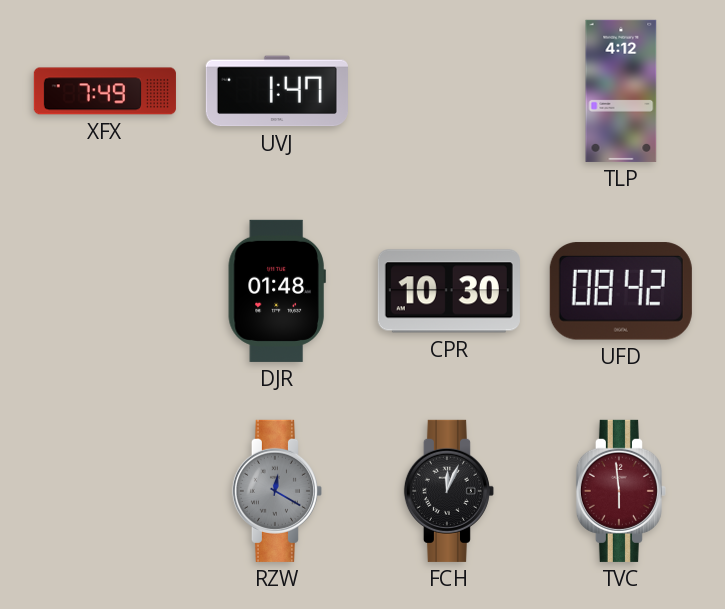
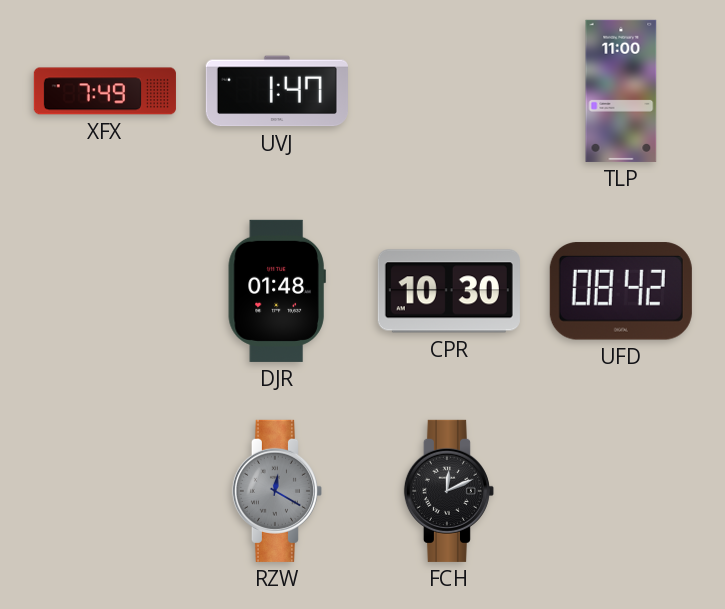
TLP: 4:12 -> 11:00 (621, 91)
FCH: 12:04 -> 12:11 (449, 491)
TVC: 5:59 -> none (621, 491)
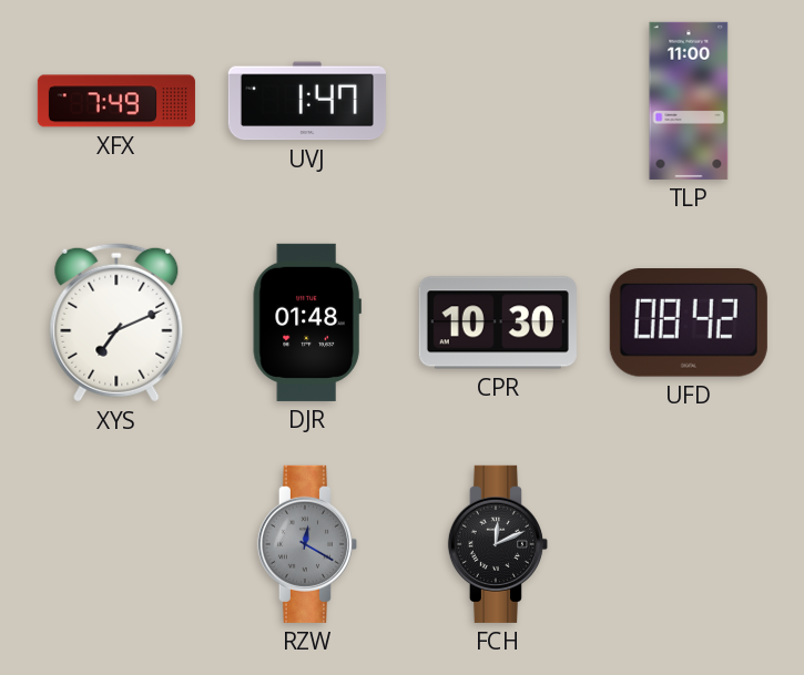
XYS: none -> 7:11 (116, 323)
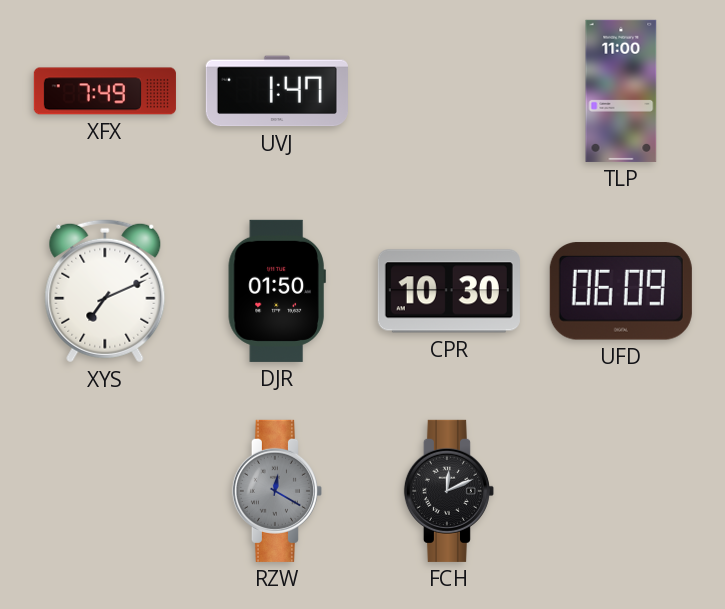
DJR: 01:48 -> 01:50 (277, 291)
UFD: 08:42 -> 06:09 (621, 291)
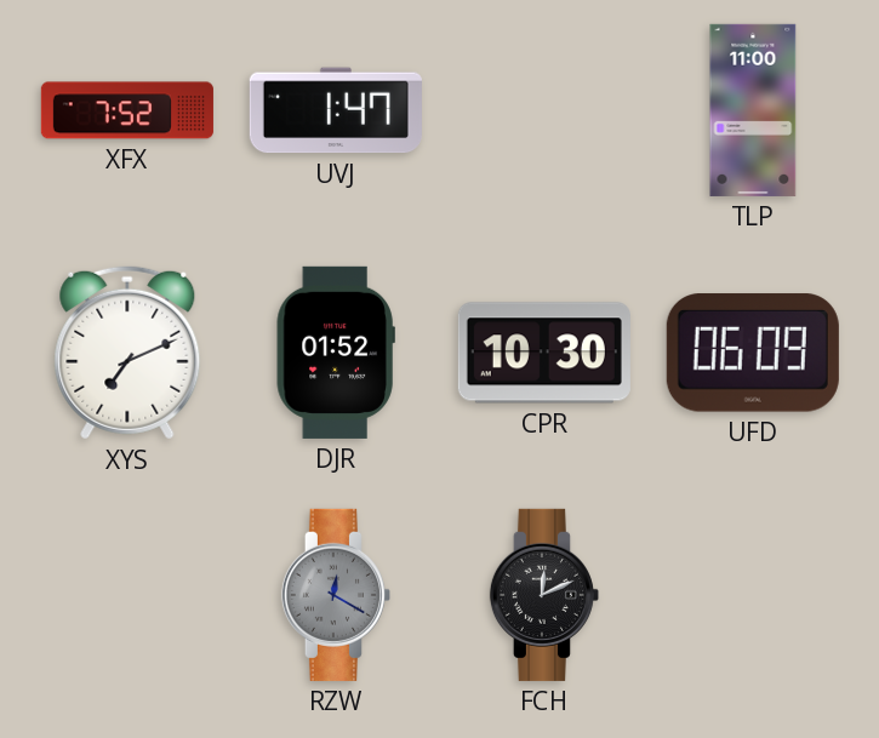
XFX: 7:49 -> 7:52 (127, 110)
DJR: 01:50 -> 01:52 (336, 353)
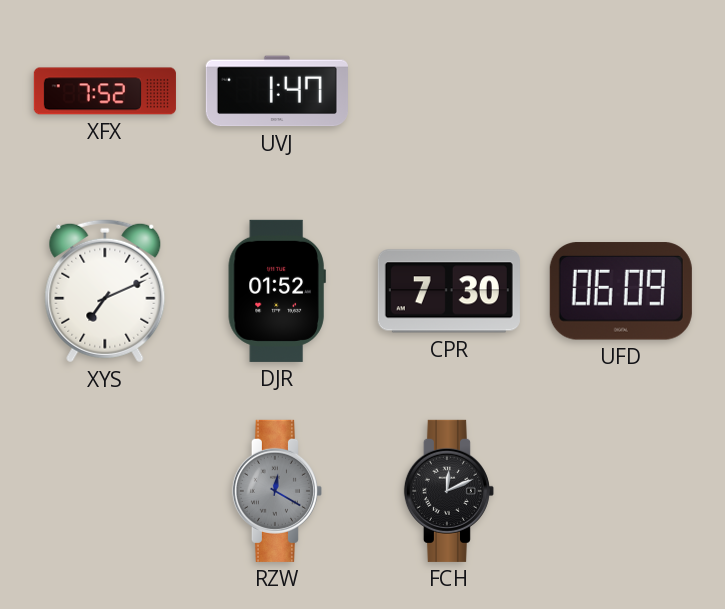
TLP: 11:00 -> none (753, 110)
CPR: 10:30 -> 7:30 (449, 291)
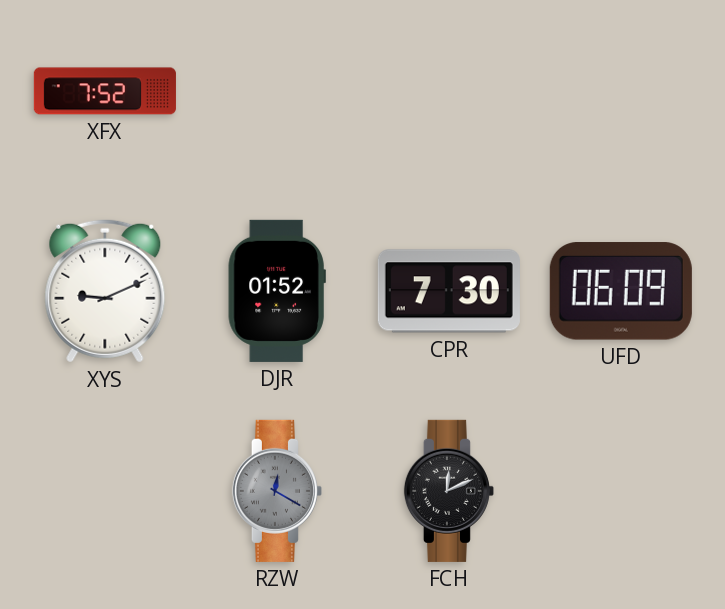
UVJ: 1:47 -> none (277, 91)
XYS: 7:11 -> 9:11 (105, 291)
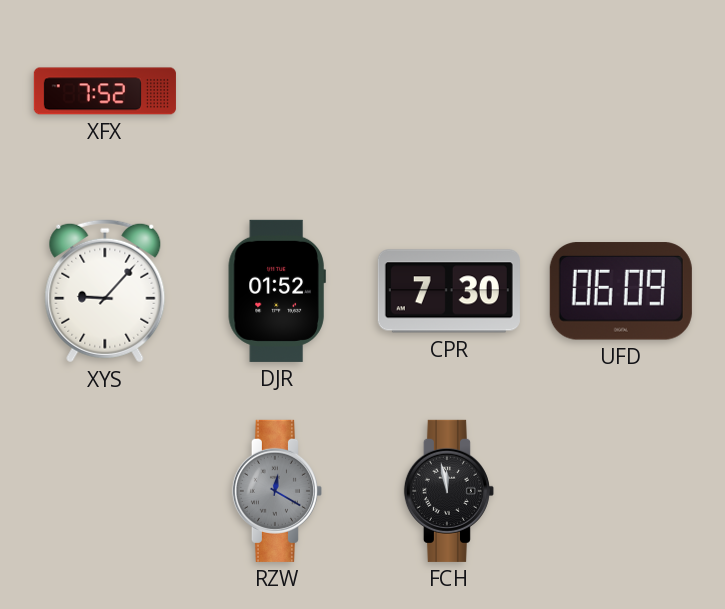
XYS: 9:11 -> 9:07 (105, 291)
FCH: 12:11 -> 11:58 (449, 491)
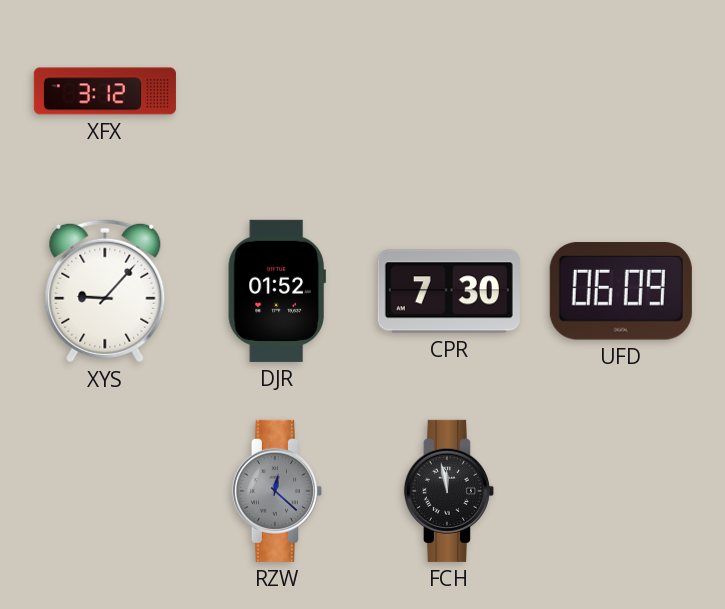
XFX: 7:52 -> 3:12 (105, 91)
RZW: 12:20 -> 12:22 (277, 491)
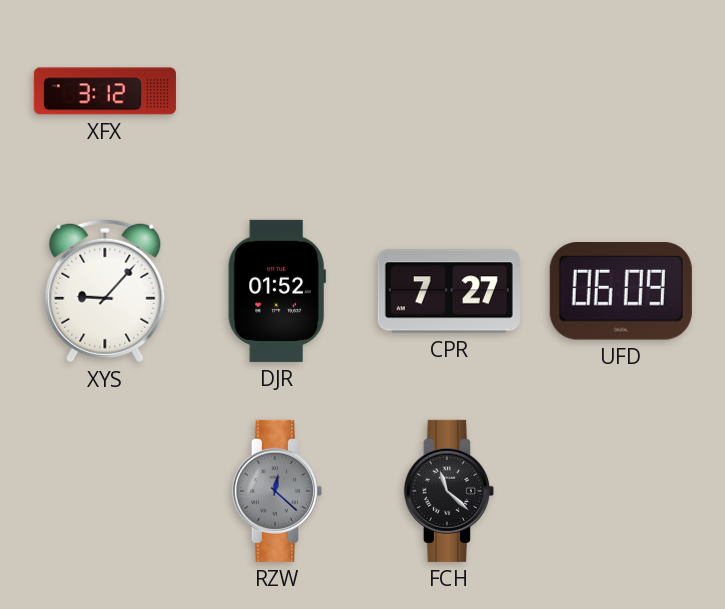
CPR: 7:30 -> 7:27 (449, 291)
FCH: 11:58 -> 11:22 (449, 491)
